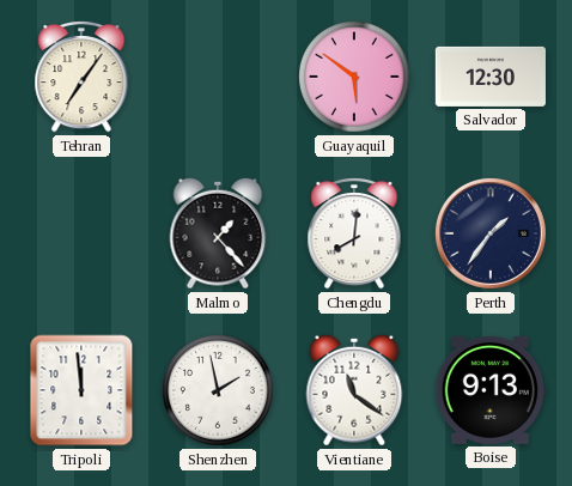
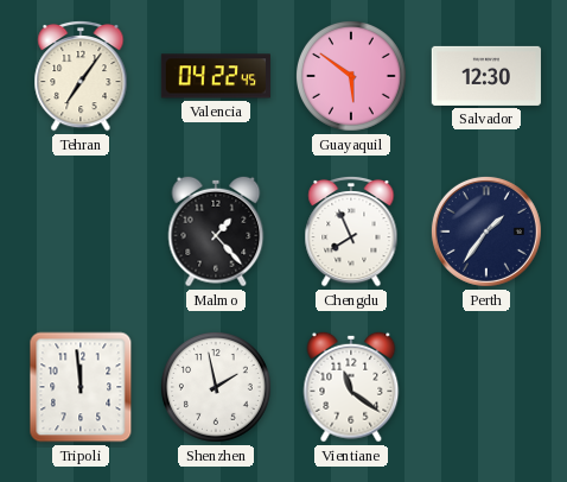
Valencia: none -> 04:22 (216, 76)
Chengdu: 8:01 -> 7:56 (351, 232)
Boise: 9:13 -> none (491, 391)
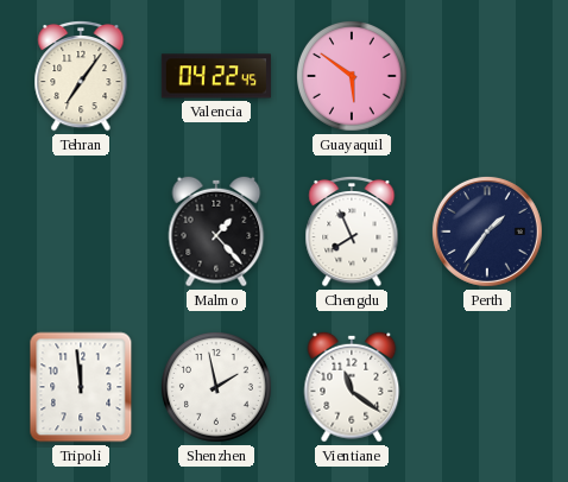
Salvador: 12:30 -> none (486, 76)
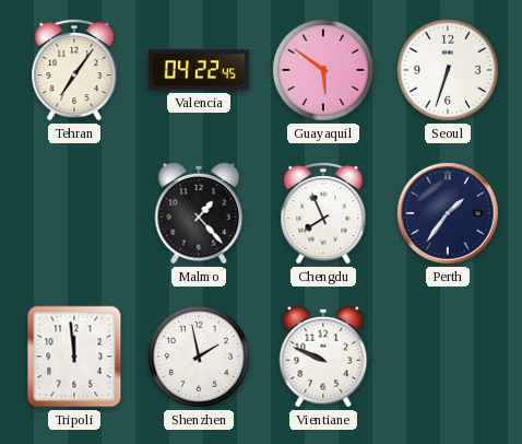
Seoul: none -> 6:33 (448, 70)
Vientiane: 11:21 -> 9:49 (323, 357)
